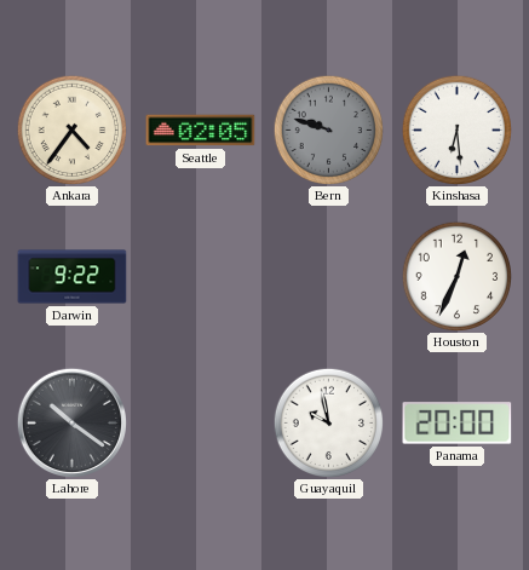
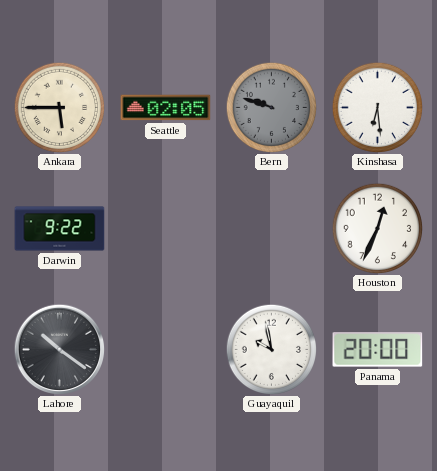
Ankara: 4:36 -> 5:45 (59, 107)
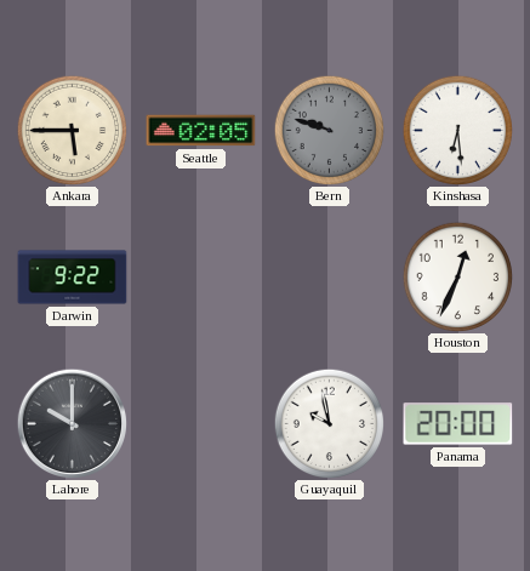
Lahore: 10:21 -> 10:00 (72, 423)
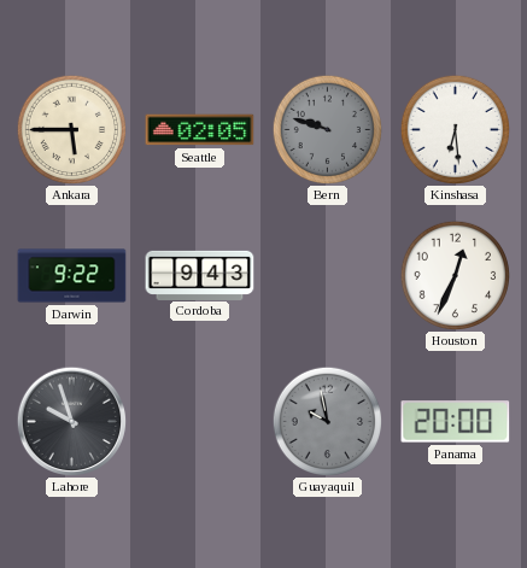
Cordoba: none -> 9:43 (200, 275)
Lahore: 10:00 -> 9:57 (71, 421)
Guayaquil dial: white -> grey (327, 421)
